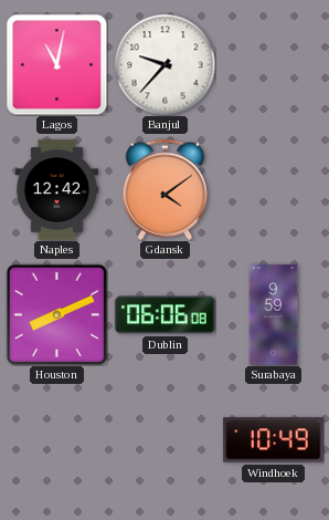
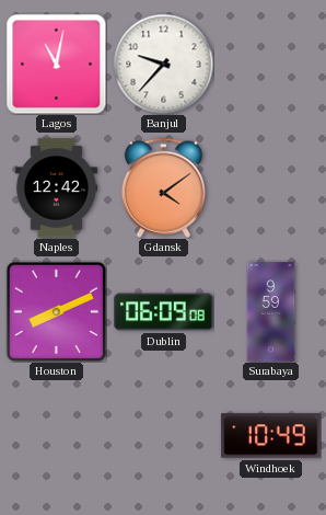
Dublin: 06:06 -> 06:09 (164, 312)
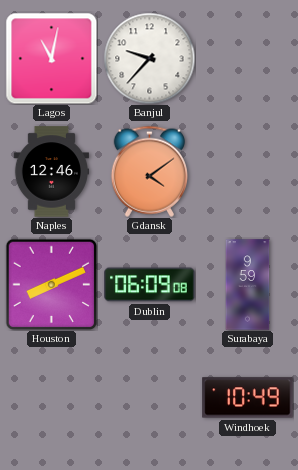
Naples: 12:42 -> 12:46 (51, 172)
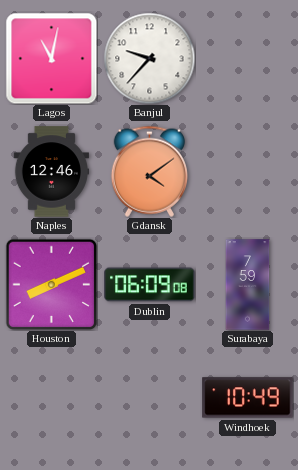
Surabaya: 9:59 -> 7:59 (248, 285)
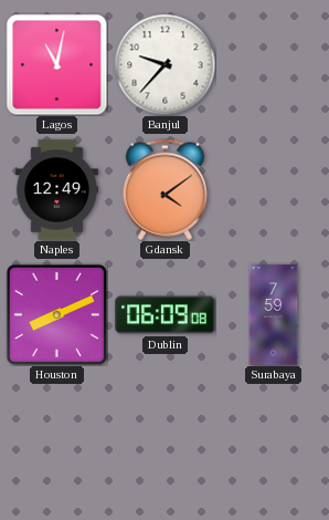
Naples: 12:46 -> 12:49 (56, 190)
Windhoek: 10:49 -> none (248, 398)
